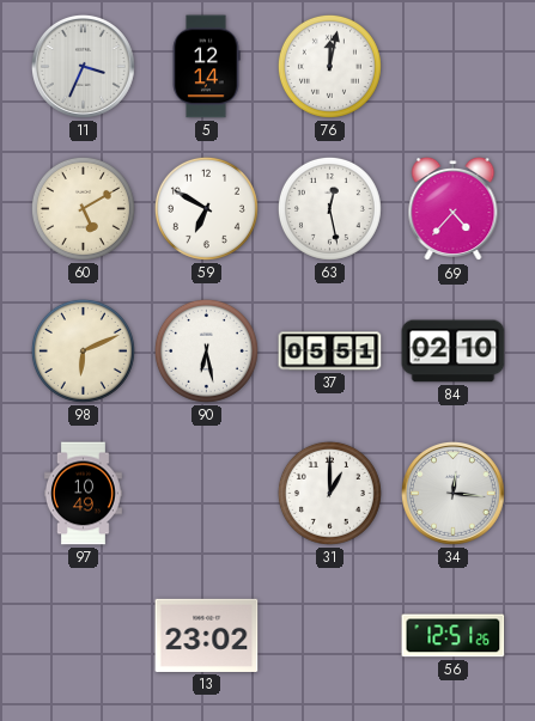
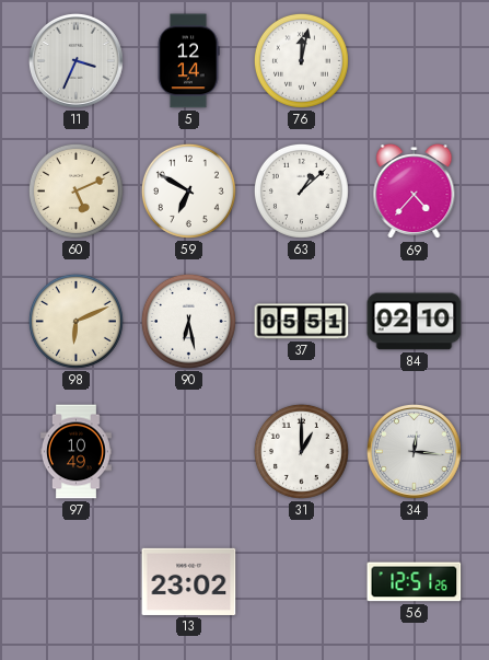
60: 5:10 -> 5:11 (75, 190)
63: 12:28 -> 1:08 (301, 190)
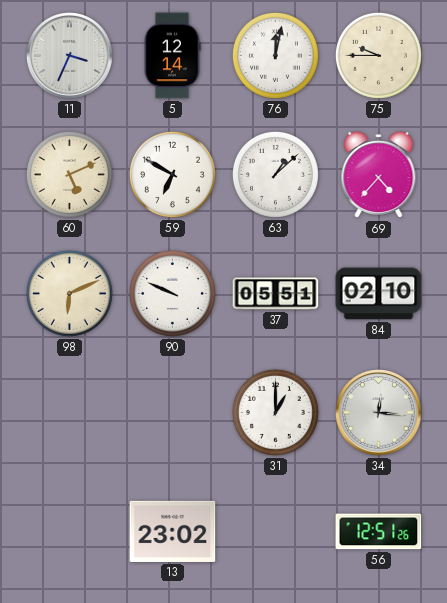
75: none -> 9:45 (378, 55)
90: 6:28 -> 9:49 (172, 293)
97: 10:49 -> none (75, 452)
